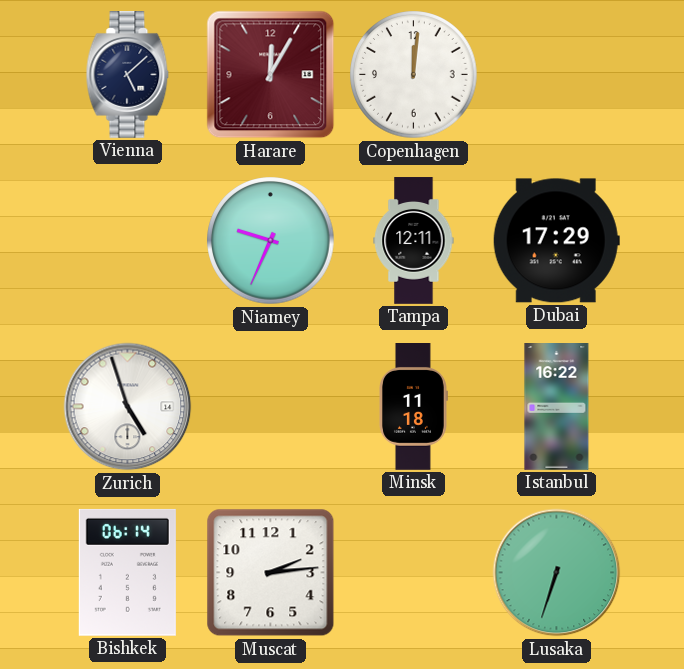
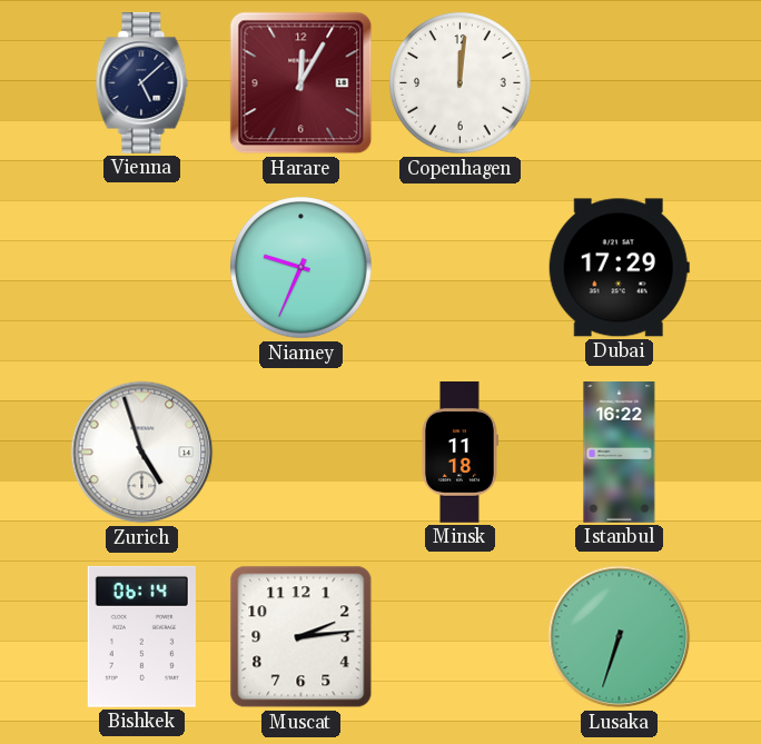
Tampa: 12:11 -> none (414, 241)
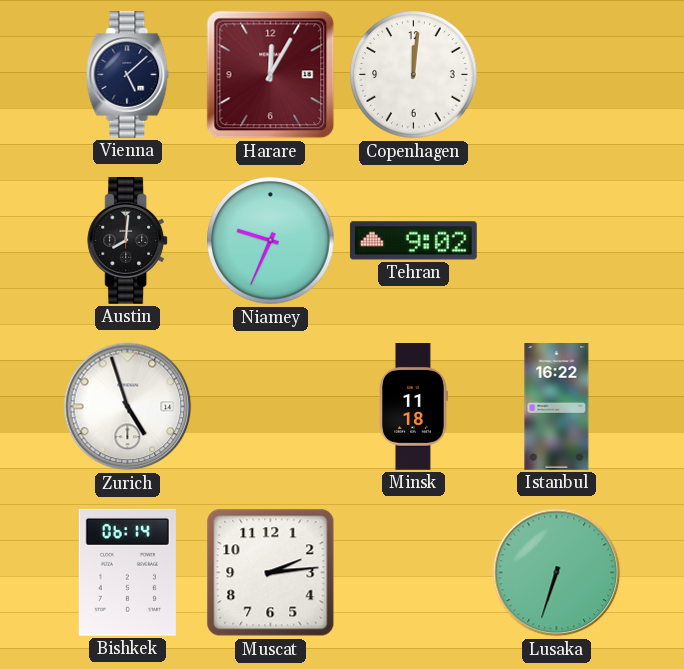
Austin: none -> 8:01 (128, 241)
Tehran: none -> 9:02 (413, 241)
Dubai: 17:29 -> none (619, 268)
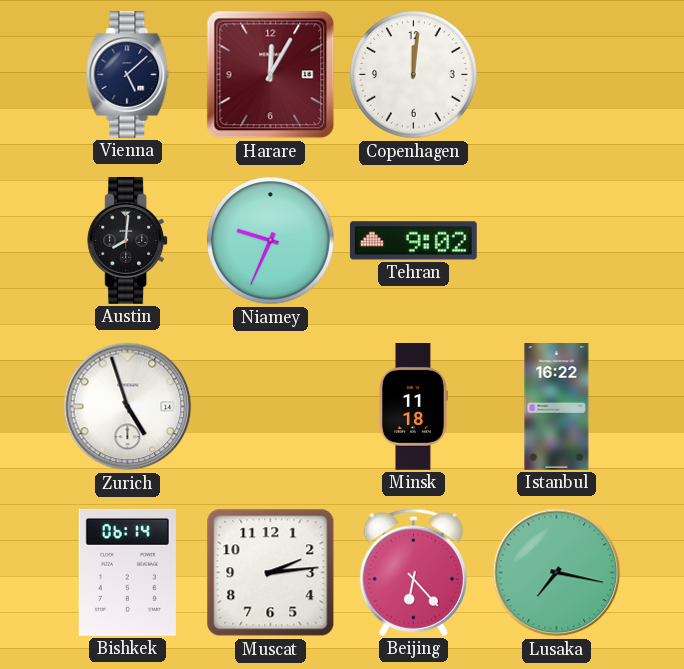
Beijing: none -> 6:23 (413, 572)
Lusaka: 6:33 -> 7:17 (557, 573)
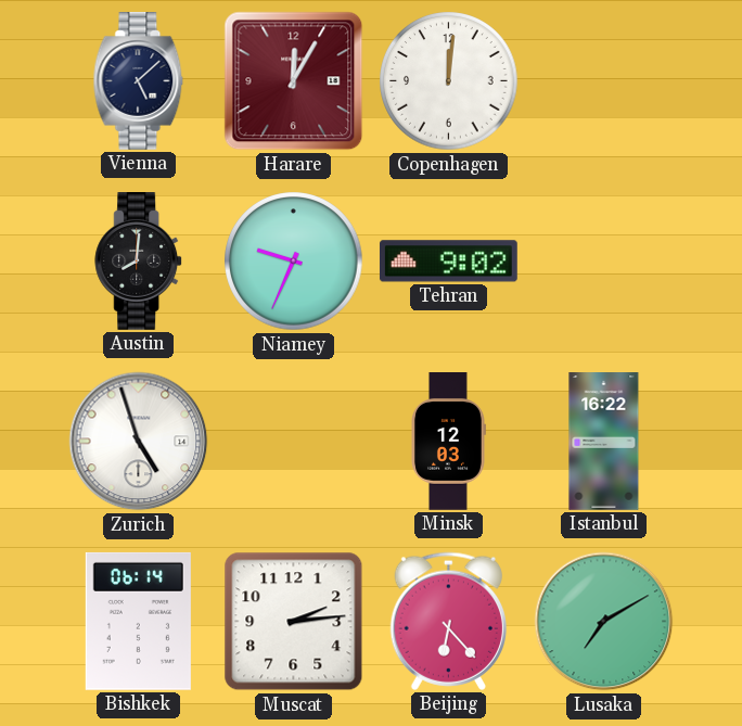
Minsk: 11:18 -> 12:03 (449, 442)
Lusaka: 7:17 -> 7:10 (604, 622)
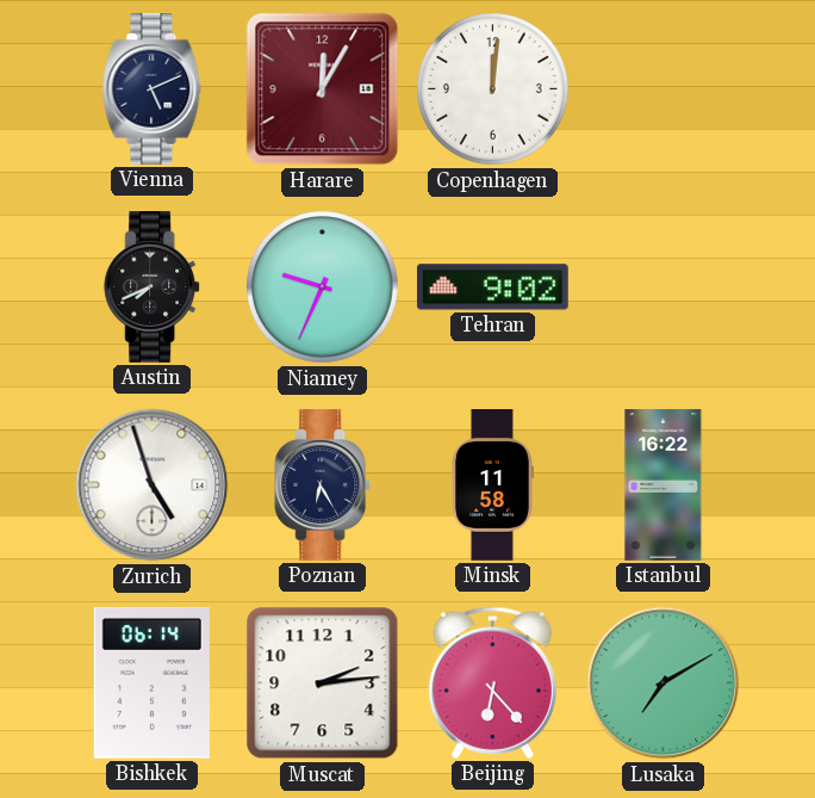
Vienna: 5:08 -> 5:11 (153, 89)
Austin: 8:01 -> 7:41 (153, 287)
Poznan: none -> 6:25 (323, 485)
Minsk: 12:03 -> 11:58 (493, 485)
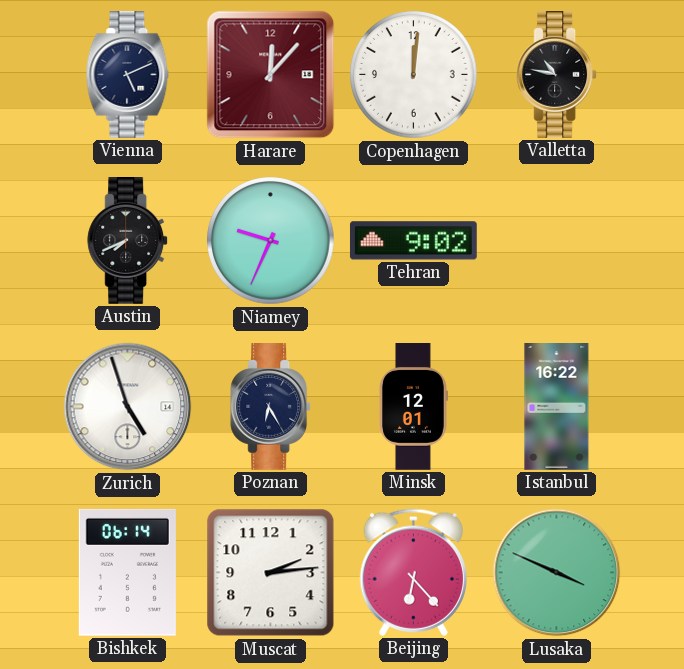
Harare: 12:05 -> 12:07 (271, 75)
Valletta: none -> 10:47 (557, 75)
Minsk: 11:58 -> 12:01 (414, 407)
Lusaka: 7:10 -> 3:49 (557, 573)
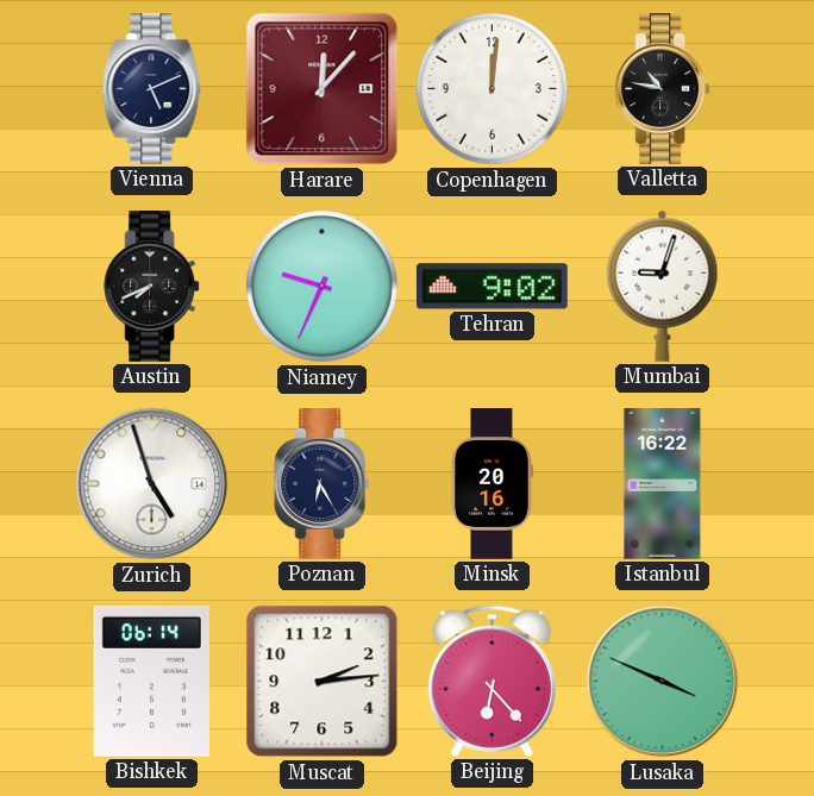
Mumbai: none -> 9:03 (663, 286)
Minsk: 12:01 -> 20:16 (493, 484)
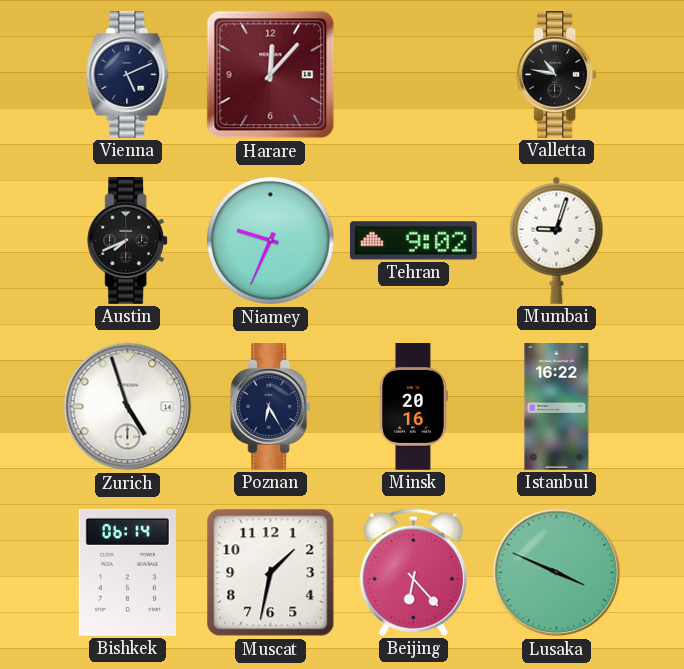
Copenhagen: 12:01 -> none (493, 89)
Muscat: 2:14 -> 1:32 (271, 573)
